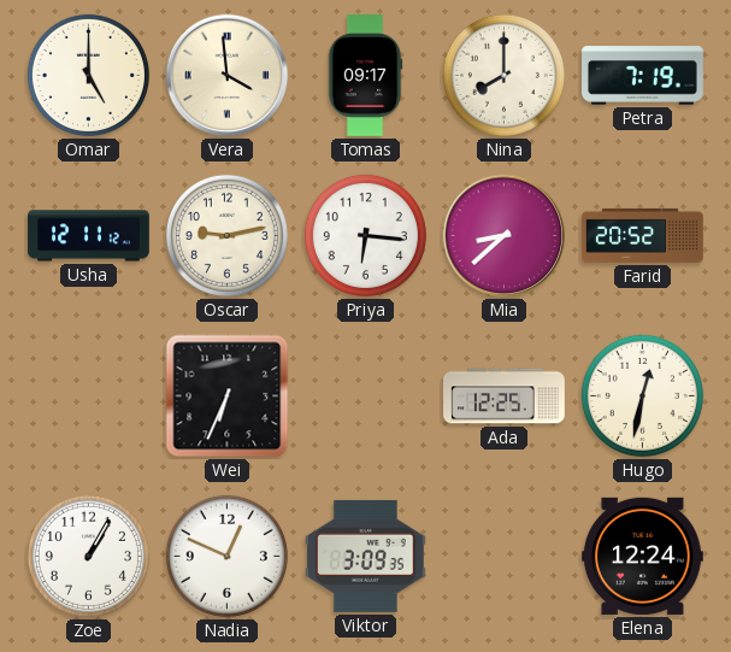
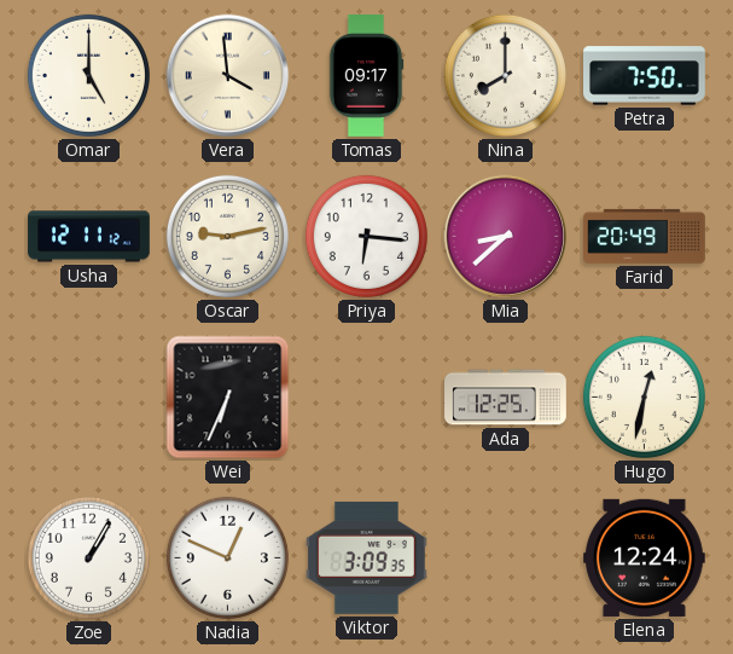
Petra: 7:19 -> 7:50 (645, 76)
Farid: 20:52 -> 20:49 (645, 236)
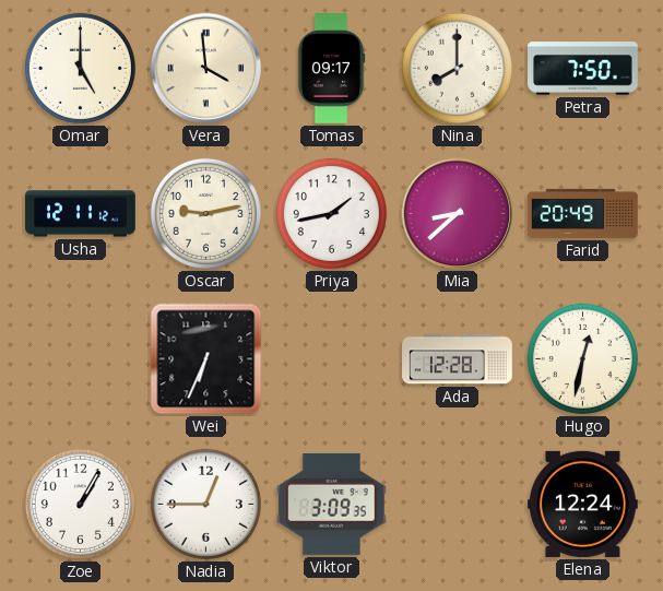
Priya: 6:16 -> 1:43 (331, 213)
Ada: 12:25 -> 12:28 (458, 359)
Nadia: 12:49 -> 12:45 (205, 504)
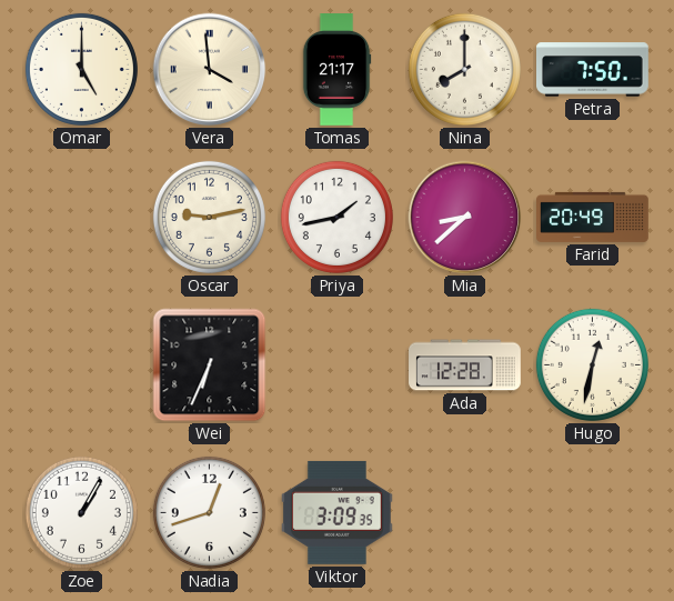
Tomas: 09:17 -> 21:17 (336, 70)
Usha: 12:11 -> none (81, 214)
Nadia: 12:45 -> 12:42 (209, 512)
Elena: 12:24 -> none (583, 504)
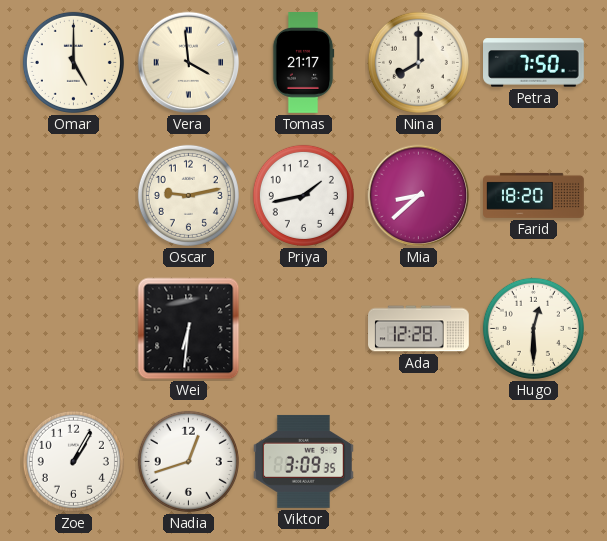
Farid: 20:49 -> 18:20 (534, 195)
Wei: 6:34 -> 6:31 (189, 329)
Hugo: 12:32 -> 12:30 (533, 328)
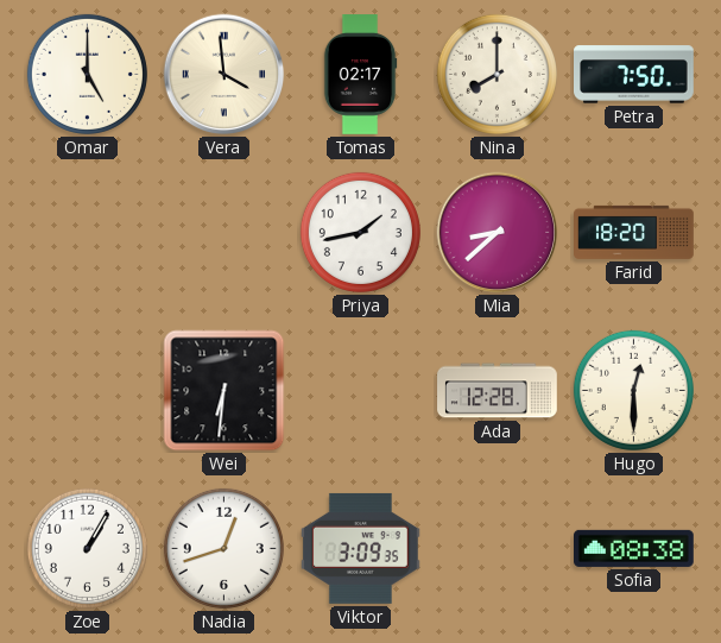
Tomas: 21:17 -> 02:17 (360, 75)
Oscar: 9:13 -> none (188, 195)
Sofia: none -> 08:38 (634, 548)
